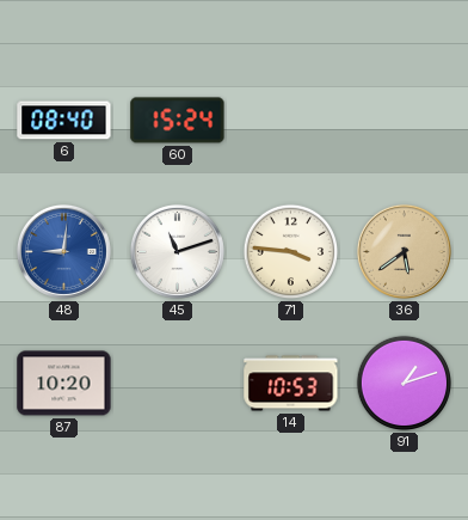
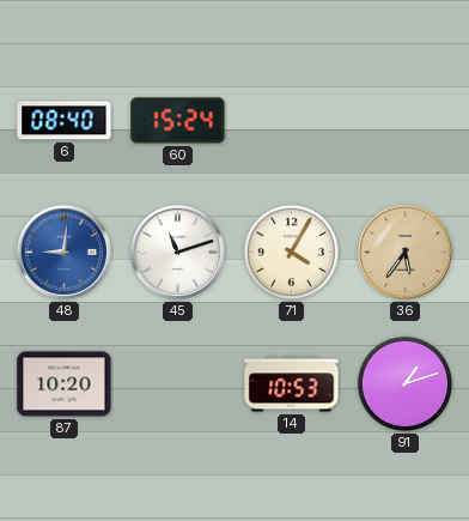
71: 3:46 -> 4:05 (292, 253)
36: 5:39 -> 5:36 (404, 252)
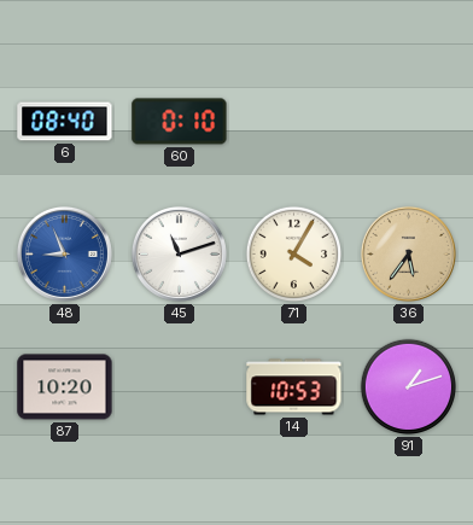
60: 15:24 -> 0:10 (180, 122)
48: 9:01 -> 8:56 (64, 253)
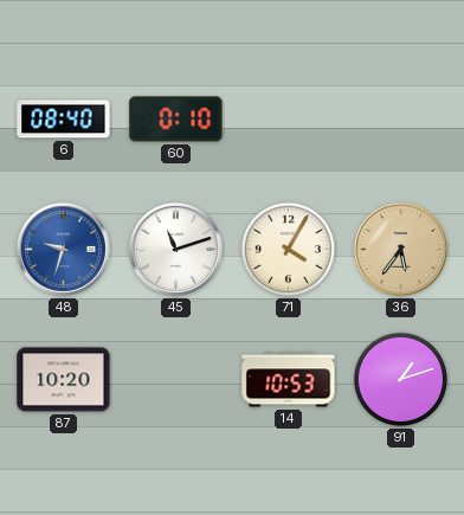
48: 8:56 -> 9:33 (63, 249)
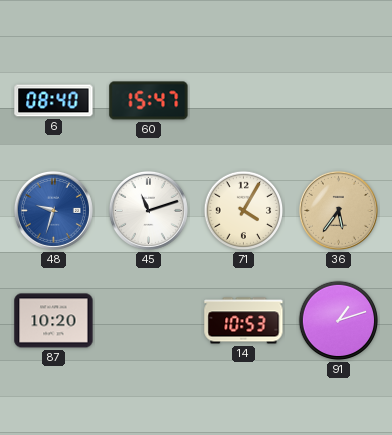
60: 0:10 -> 15:47 (149, 101)
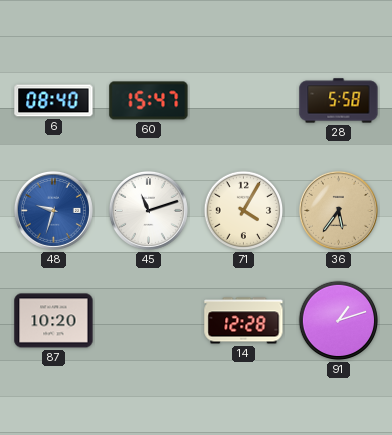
28: none -> 5:58 (339, 101)
14: 10:53 -> 12:28 (244, 321)
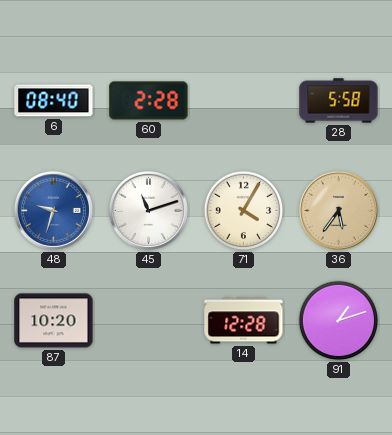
60: 15:47 -> 2:28 (149, 101)
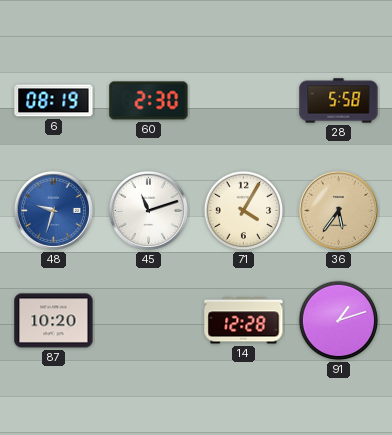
6: 08:40 -> 08:19 (54, 101)
60: 2:28 -> 2:30 (149, 101)
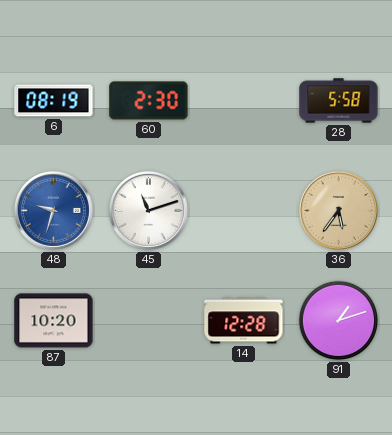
71: 4:05 -> none (244, 211)
